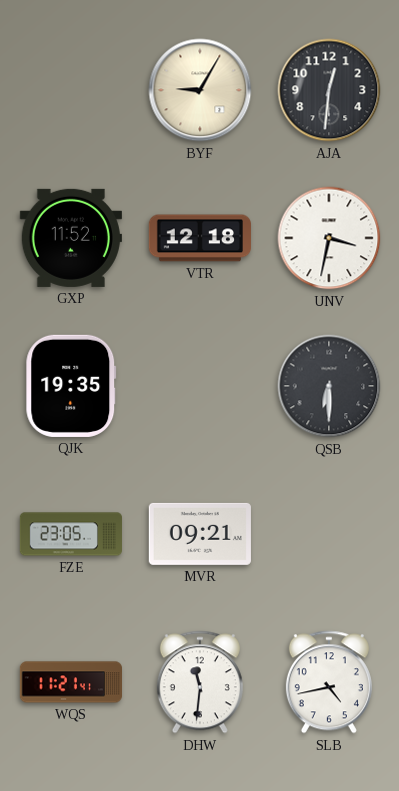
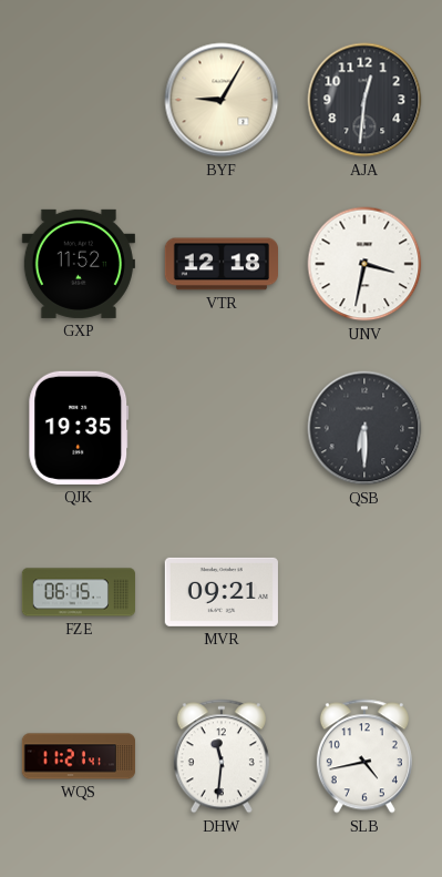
FZE: 23:05 -> 06:15 (78, 592)
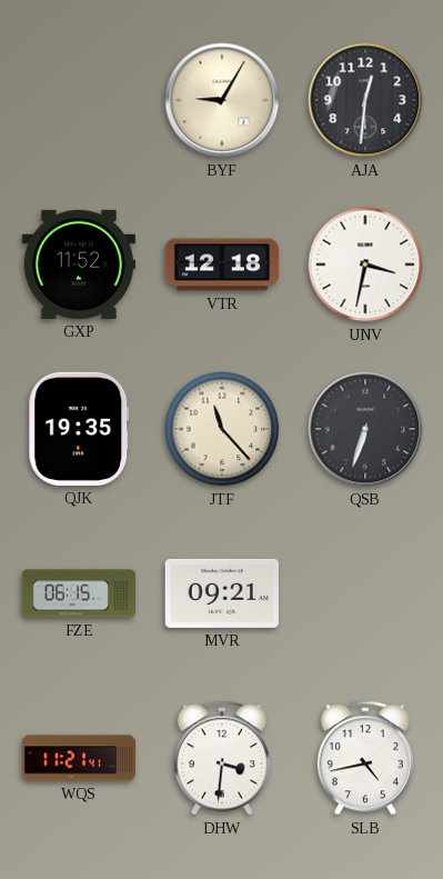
JTF: none -> 11:23 (222, 429)
QSB: 6:30 -> 6:33 (365, 429)
DHW: 11:31 -> 3:31 (222, 758)
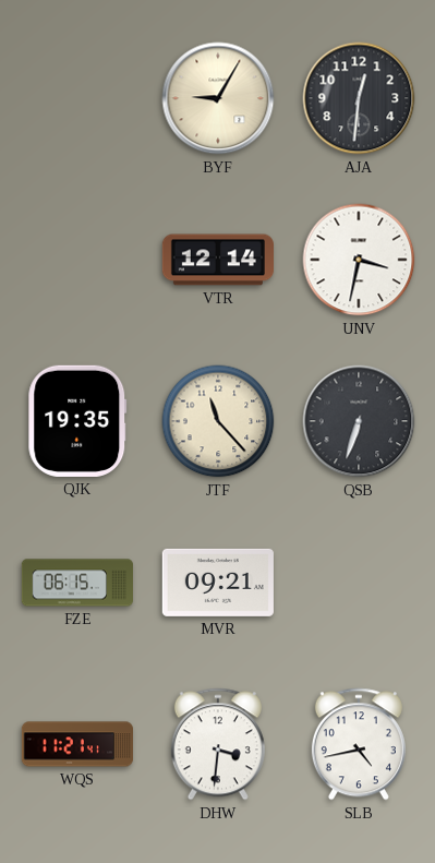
GXP: 11:52 -> none (79, 264)
VTR: 12:18 -> 12:14 (217, 260)
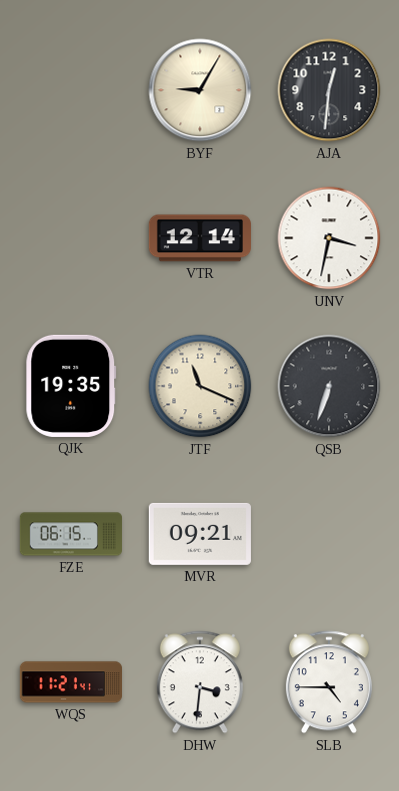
JTF: 11:23 -> 11:19 (200, 386)
SLB: 4:43 -> 4:45 (329, 682)
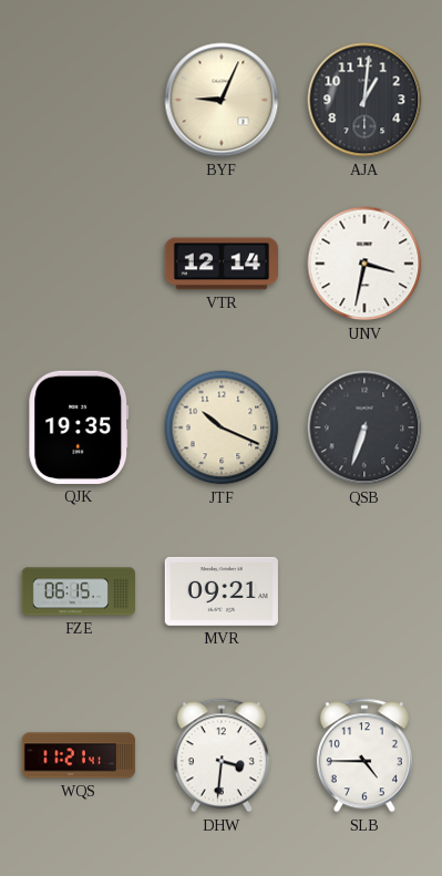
BYF: 9:05 -> 9:04 (222, 100)
AJA: 12:31 -> 1:01 (364, 100)
JTF: 11:19 -> 10:19 (222, 427)
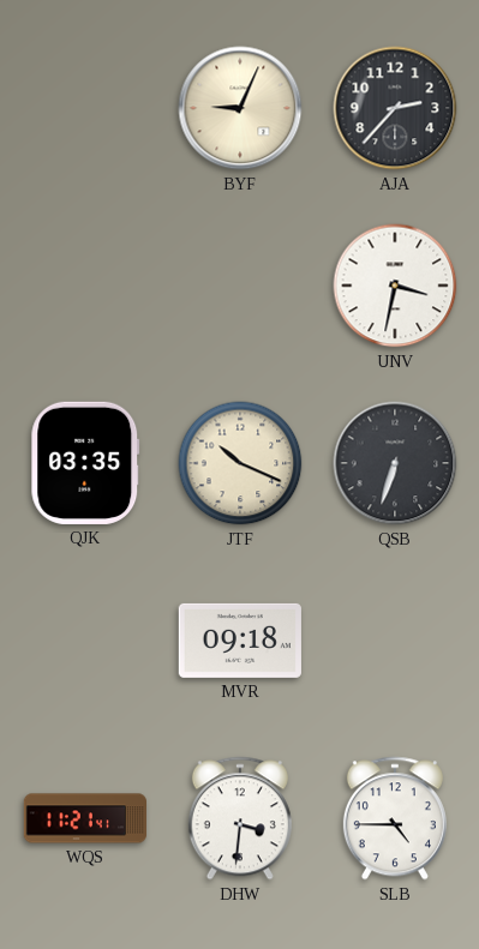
AJA: 1:01 -> 2:37 (395, 108)
VTR: 12:14 -> none (220, 264)
QJK: 19:35 -> 03:35 (85, 463)
FZE: 06:15 -> none (78, 591)
MVR: 09:21 -> 09:18 (240, 641)
